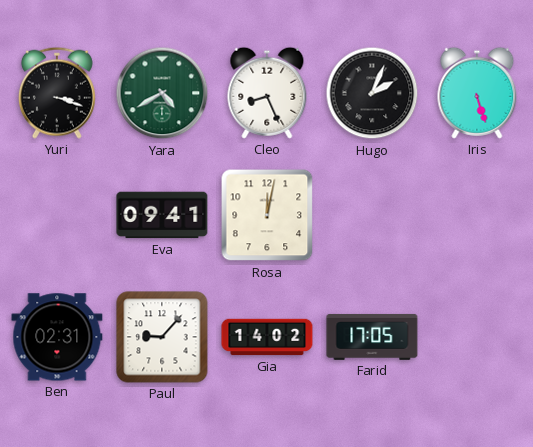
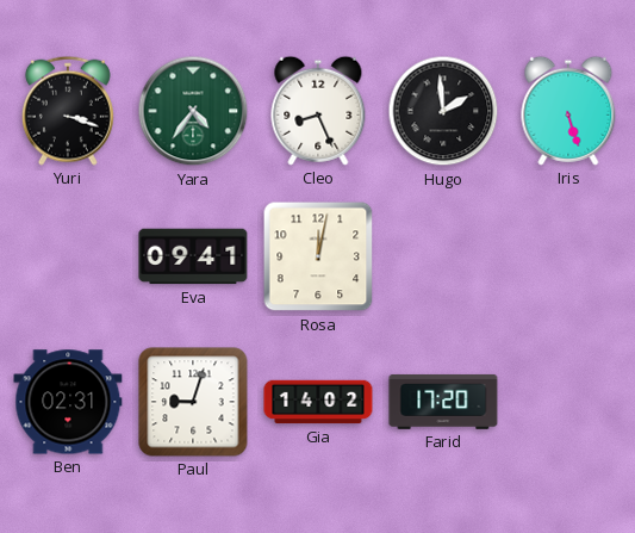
Yara: 4:40 -> 4:36 (193, 111)
Hugo: 2:04 -> 1:59 (443, 111)
Paul: 9:07 -> 9:03 (193, 402)
Farid: 17:05 -> 17:20 (443, 402)
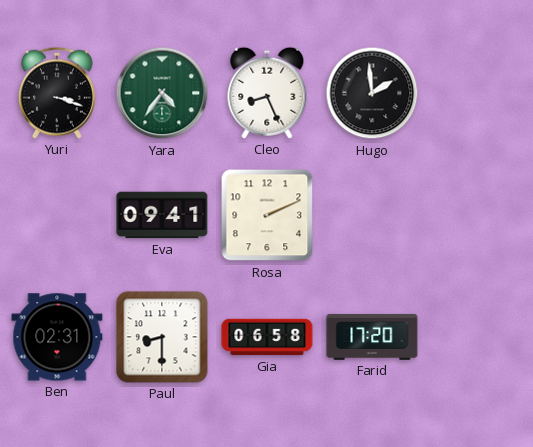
Iris: 5:27 -> none (568, 111)
Rosa: 12:02 -> 2:11 (267, 215)
Paul: 9:03 -> 8:30 (162, 337)
Gia: 14:02 -> 06:58 (267, 337)
